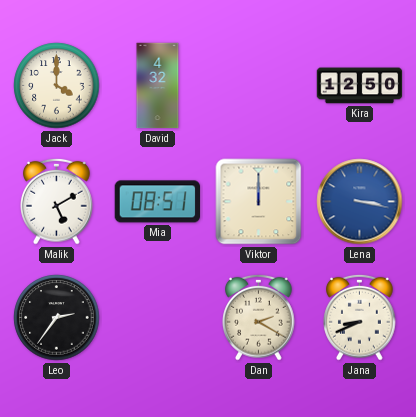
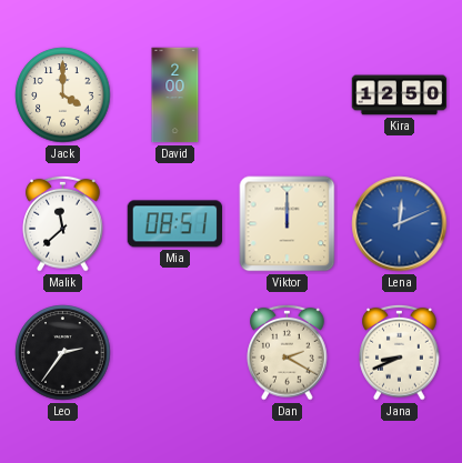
David: 4:32 -> 2:00 (175, 95)
Malik: 5:10 -> 11:38 (63, 223)
Lena: 3:17 -> 12:11 (400, 224)
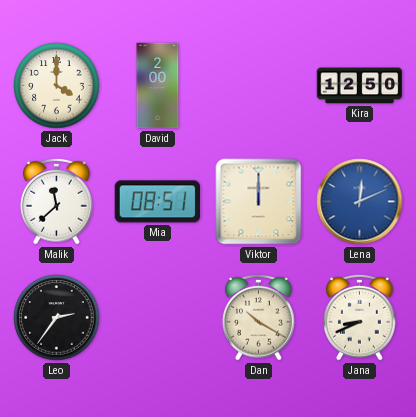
Dan: 2:20 -> 10:20 (259, 317)
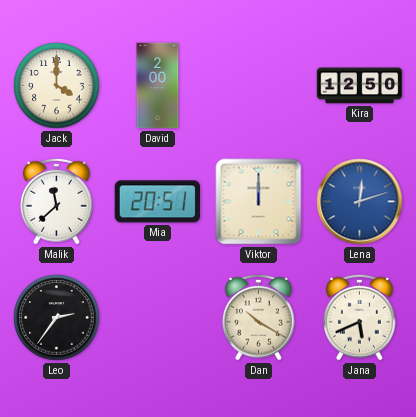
Mia: 08:51 -> 20:51 (157, 202)
Lena: 12:11 -> 12:12 (360, 202)
Jana: 8:41 -> 5:41 (360, 317)
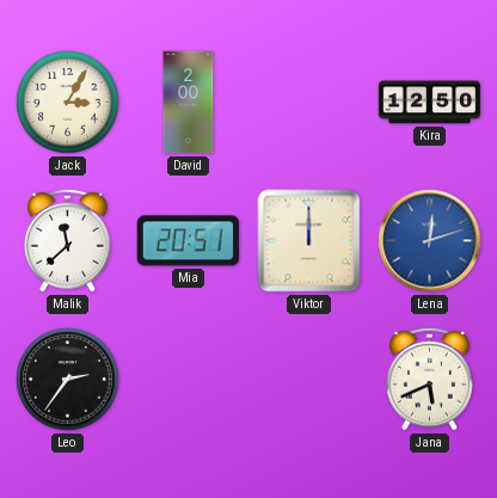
Jack: 4:00 -> 3:05 (68, 103)
Dan: 10:20 -> none (259, 317)
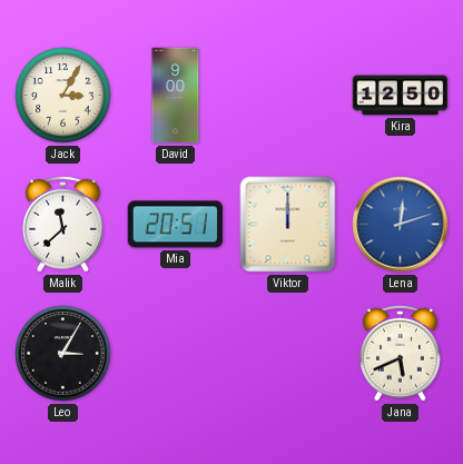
David: 2:00 -> 9:00 (176, 96)
Leo: 2:36 -> 3:05 (63, 354)
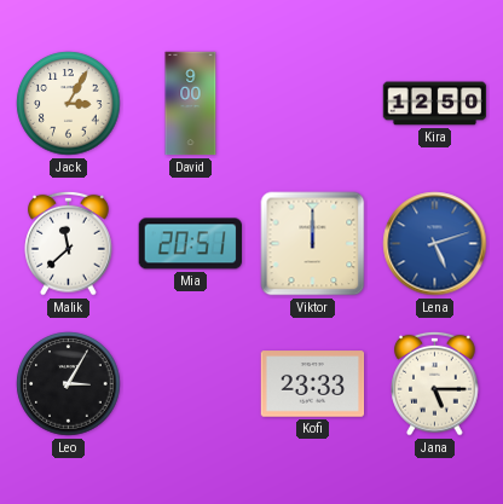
Lena: 12:12 -> 5:12 (435, 244)
Kofi: none -> 23:33 (313, 384)
Jana: 5:41 -> 5:15 (435, 383)
